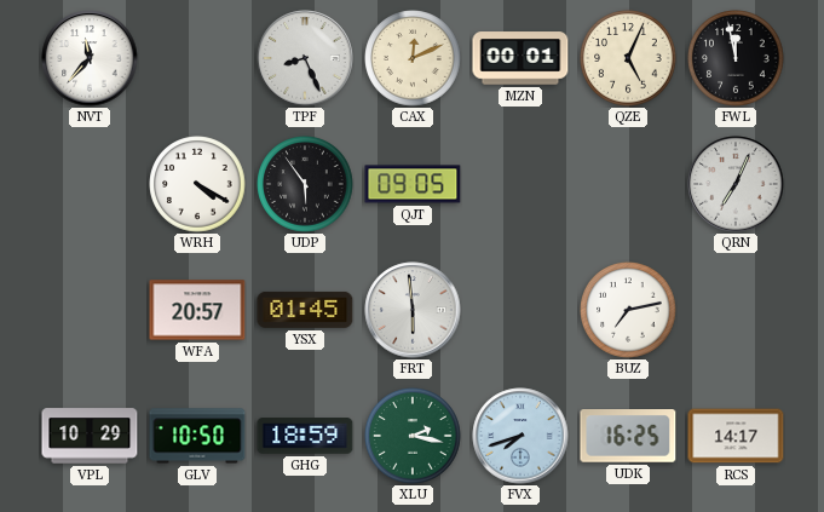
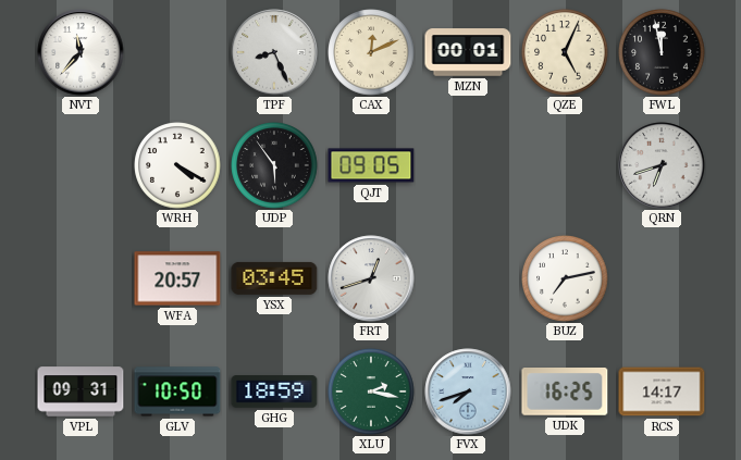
QRN: 7:04 -> 6:42 (662, 165)
YSX: 01:45 -> 03:45 (274, 278)
FRT: 5:59 -> 12:42 (371, 278)
VPL: 10:29 -> 09:31 (81, 391)
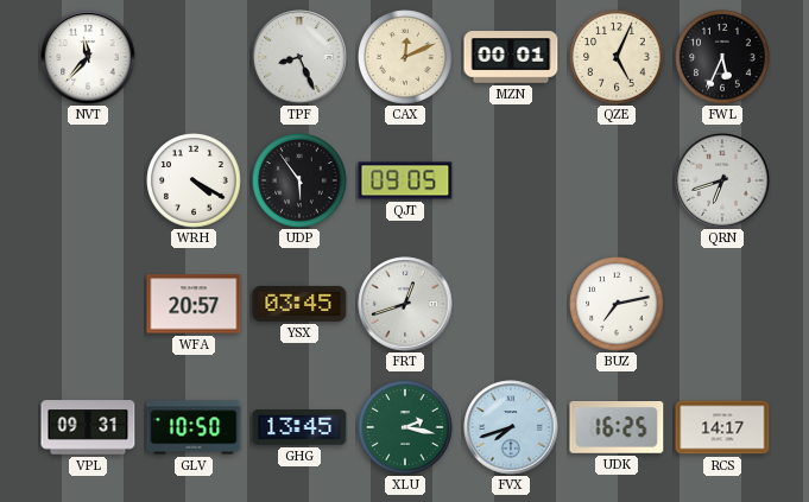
FWL: 11:58 -> 5:34 (722, 57)
GHG: 18:59 -> 13:45 (299, 427)
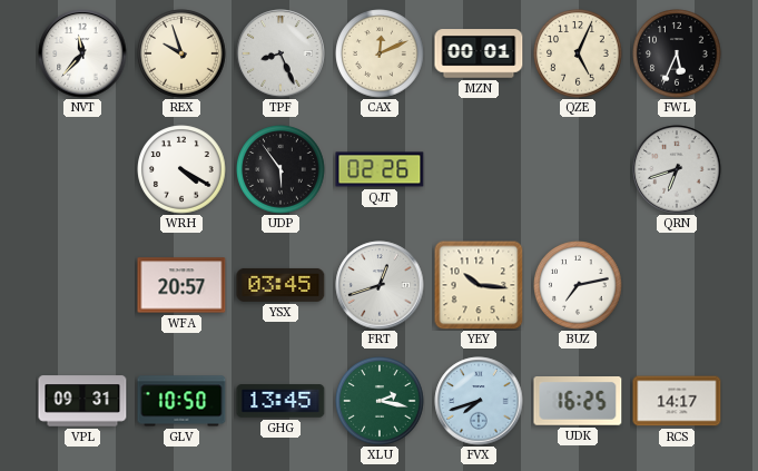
REX: none -> 9:57 (181, 53)
QJT: 09:05 -> 02:26 (380, 169)
YEY: none -> 10:16 (479, 285)
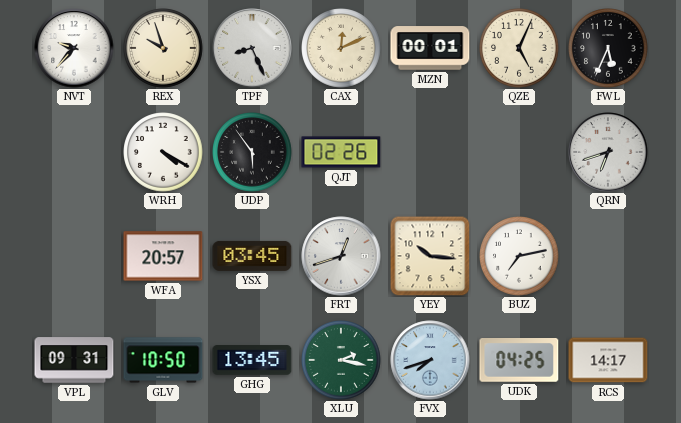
NVT: 11:37 -> 9:37 (74, 48)
UDK: 16:25 -> 04:25 (519, 361)
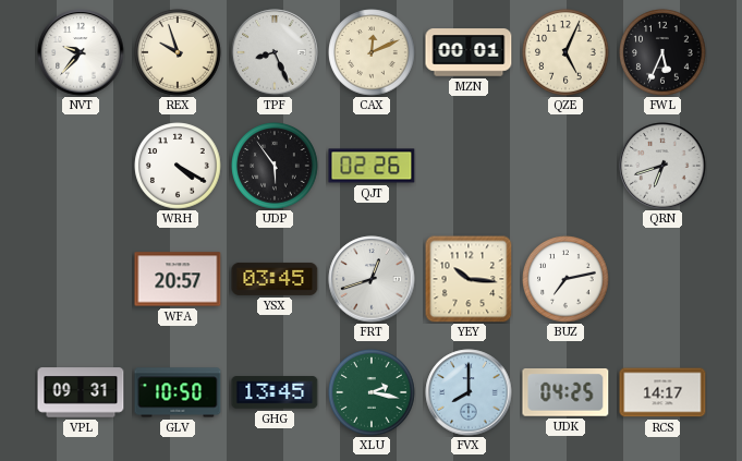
FVX: 7:42 -> 8:00 (469, 392)
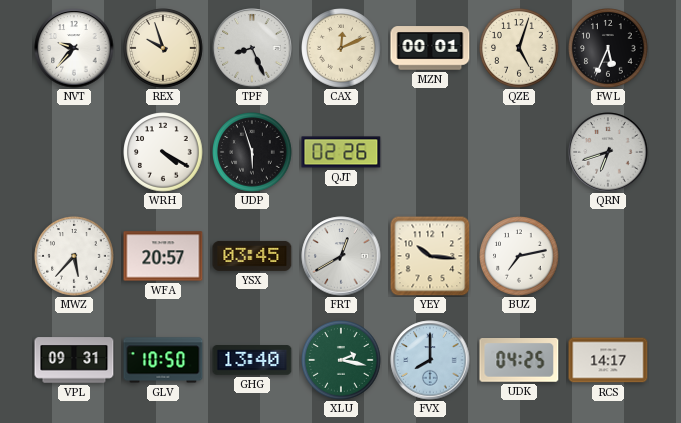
QZE: 5:04 -> 5:03 (519, 48)
UDP: 5:54 -> 5:57 (252, 152)
MWZ: none -> 5:37 (74, 256)
FRT: 12:42 -> 12:40 (341, 256)
GHG: 13:45 -> 13:40 (252, 360)
